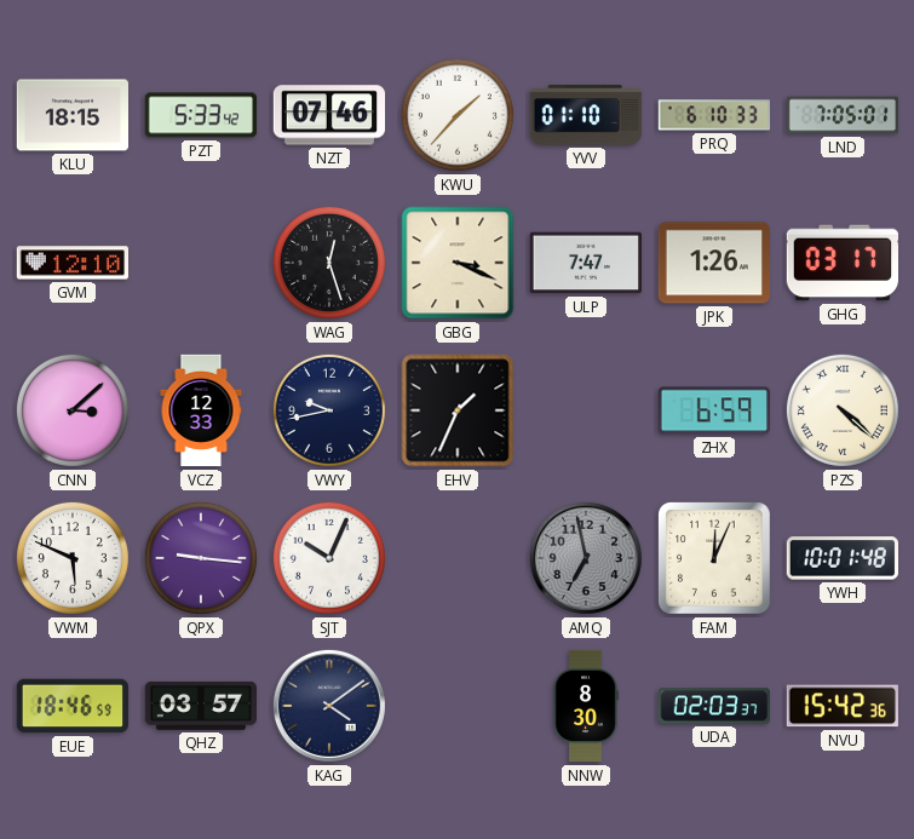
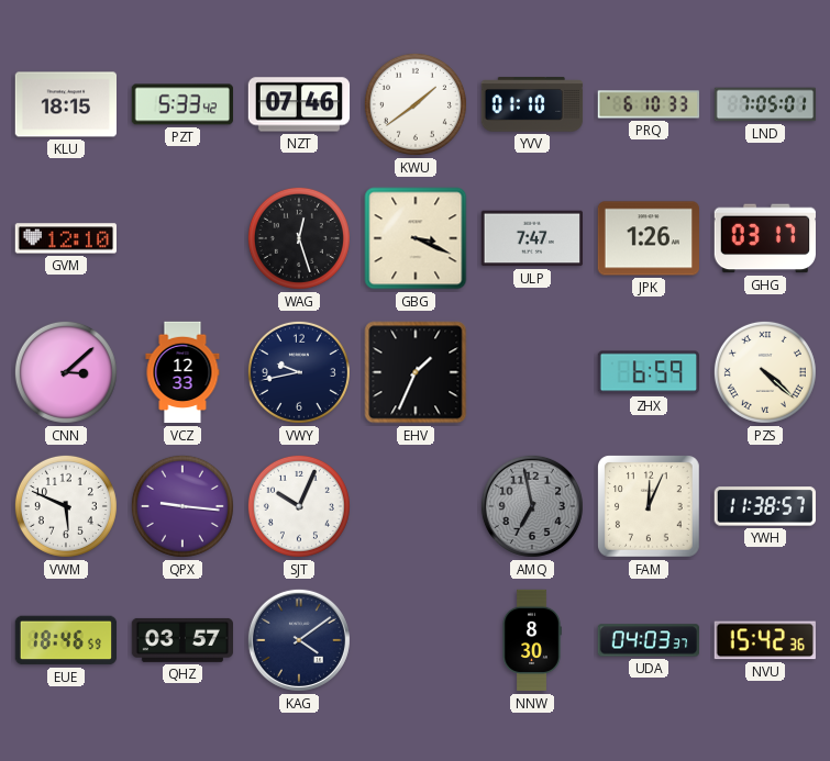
KWU: 1:37 -> 1:39 (416, 104)
YWH: 10:01 -> 11:38 (764, 506)
UDA: 02:03 -> 04:03 (648, 640)
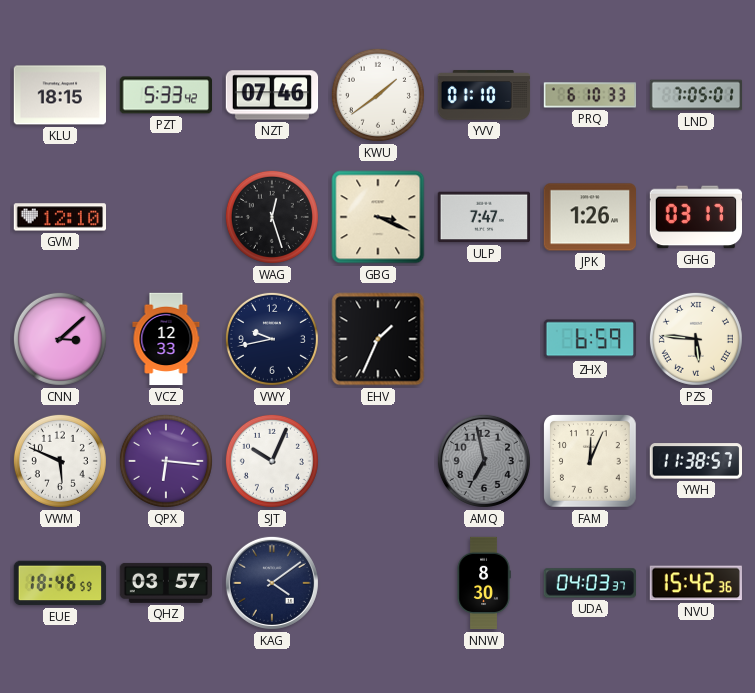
PZS: 4:22 -> 5:46 (696, 339)
QPX: 9:16 -> 6:16 (166, 461)
